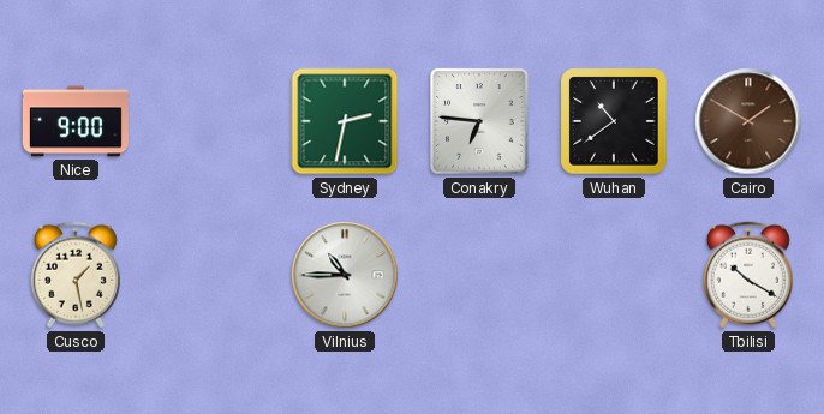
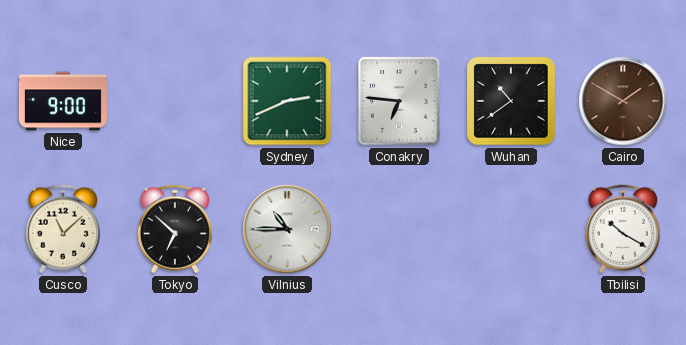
Sydney: 2:32 -> 2:41 (287, 101)
Cusco: 1:28 -> 11:08 (63, 229)
Tokyo: none -> 6:52 (175, 229)
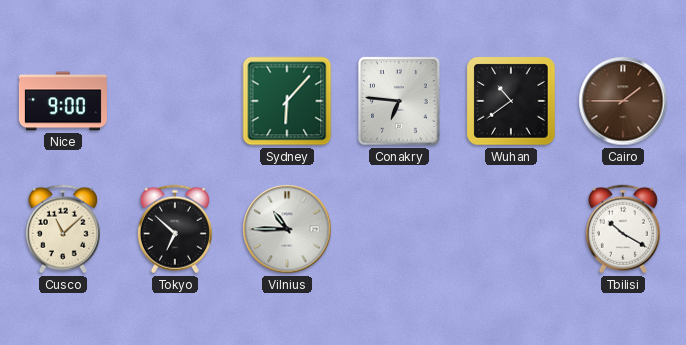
Sydney: 2:41 -> 6:07 (287, 101)
Cairo: 1:50 -> 1:45 (623, 101)
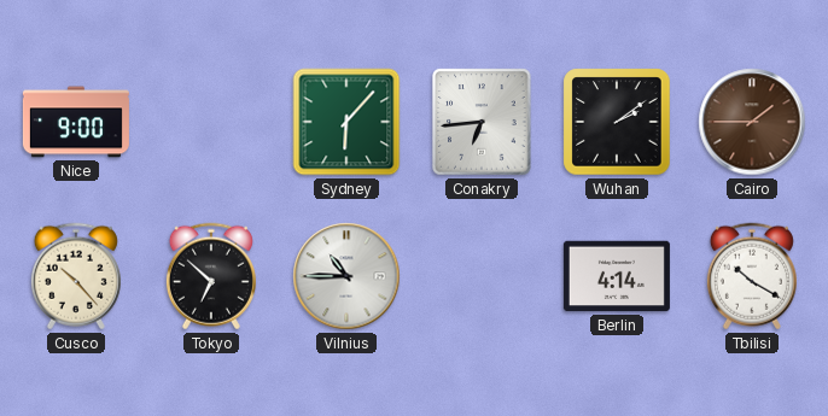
Conakry: 6:46 -> 6:44 (482, 122)
Wuhan: 10:39 -> 2:09 (617, 122)
Cusco: 11:08 -> 10:23 (76, 276)
Berlin: none -> 4:14 (617, 276)
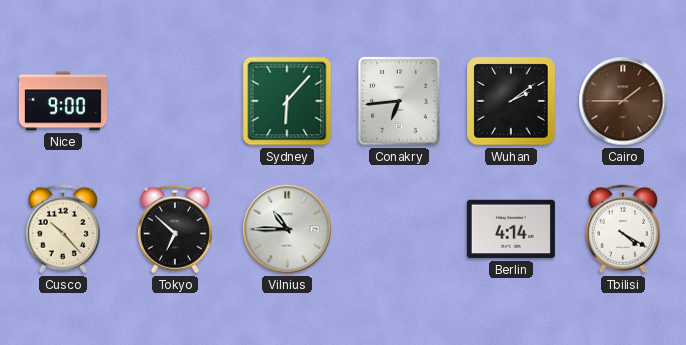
Tbilisi: 10:20 -> 4:20 (623, 229)
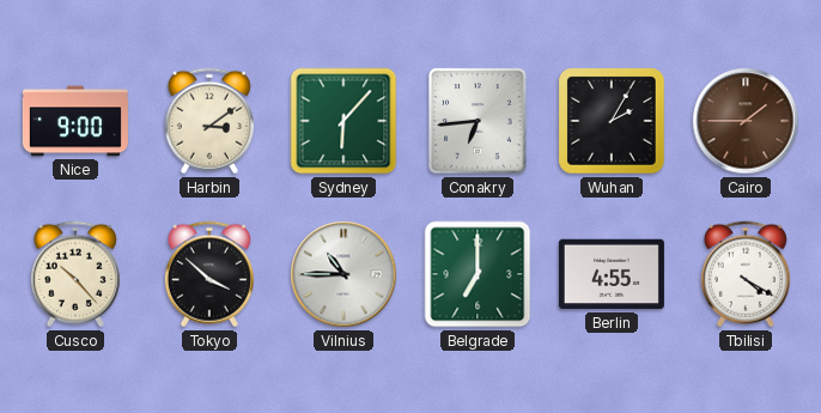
Harbin: none -> 3:09 (209, 121)
Wuhan: 2:09 -> 2:05 (612, 121)
Tokyo: 6:52 -> 3:52 (209, 274)
Belgrade: none -> 7:00 (478, 274)
Berlin: 4:14 -> 4:55 (612, 274)
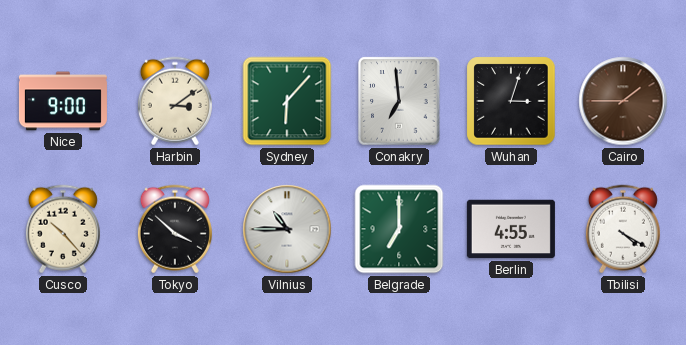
Conakry: 6:44 -> 6:59 (399, 101)
Wuhan: 2:05 -> 3:03 (511, 101)
